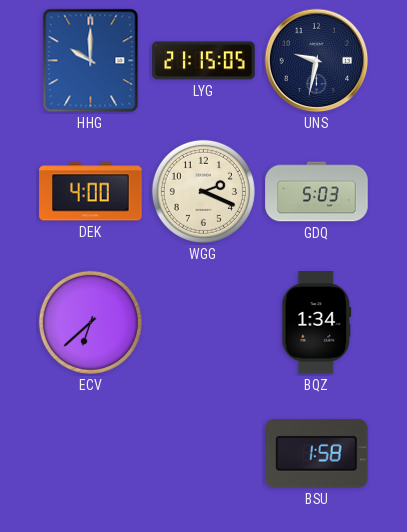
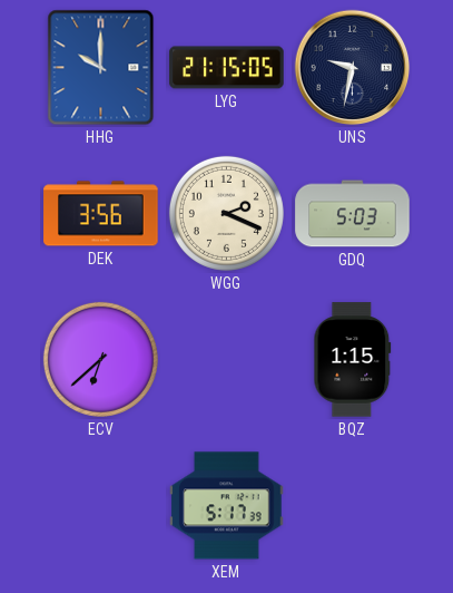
DEK: 4:00 -> 3:56 (101, 214)
BQZ: 1:34 -> 1:15 (353, 360)
XEM: none -> 5:17 (227, 506)
BSU: 1:58 -> none (317, 454)
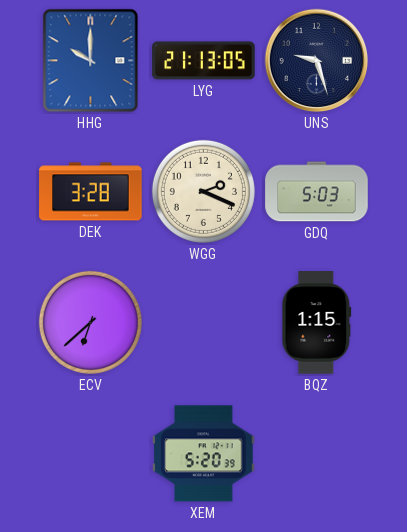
LYG: 21:15 -> 21:13 (204, 61)
UNS: 9:32 -> 9:27 (317, 61)
DEK: 3:56 -> 3:28 (91, 192)
XEM: 5:17 -> 5:20 (204, 454)
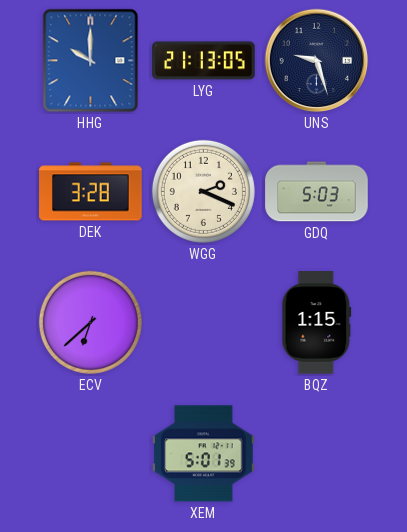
XEM: 5:20 -> 5:01 (204, 454)
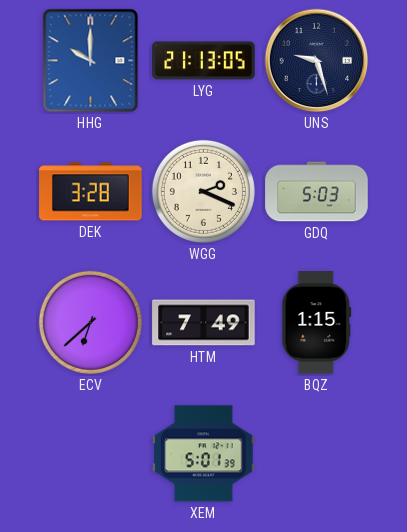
HTM: none -> 7:49 (204, 323)
